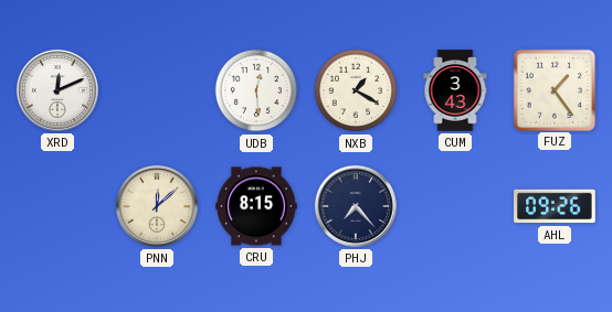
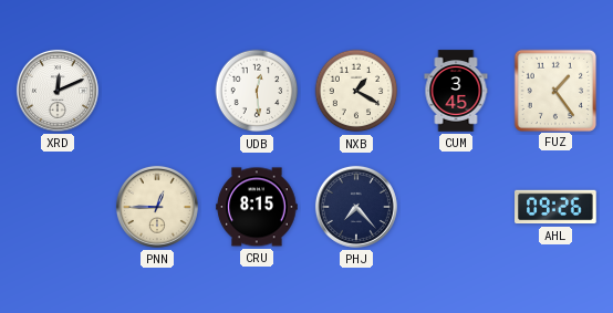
CUM: 3:43 -> 3:45 (456, 91)
PNN: 12:08 -> 12:45 (157, 207)
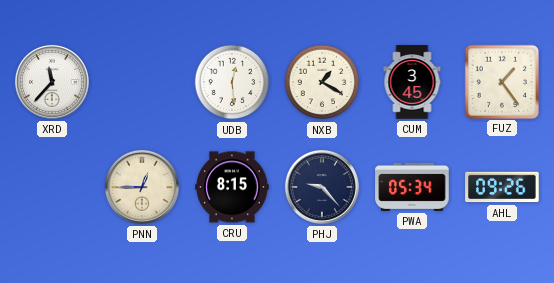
XRD: 12:11 -> 11:37 (52, 82)
PHJ: 7:23 -> 9:23 (322, 187)
PWA: none -> 05:34 (412, 187)
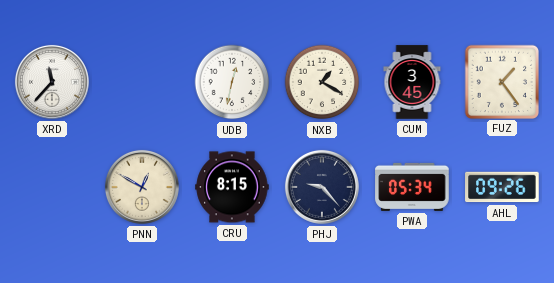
UDB: 12:29 -> 12:32 (232, 82)
PNN: 12:45 -> 12:50 (142, 187)
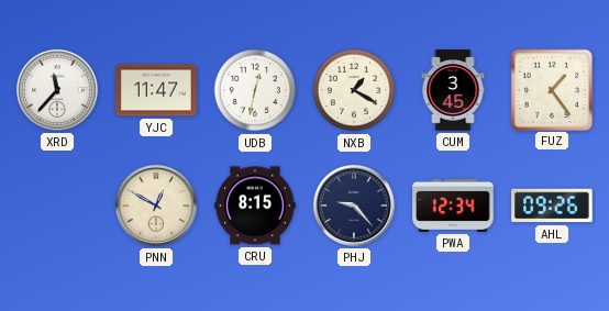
YJC: none -> 11:47 (156, 90)
PWA: 05:34 -> 12:34 (453, 206)
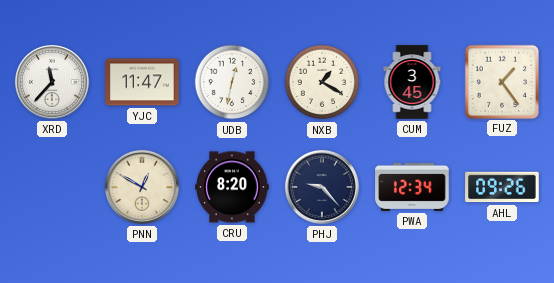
CRU: 8:15 -> 8:20 (232, 187)
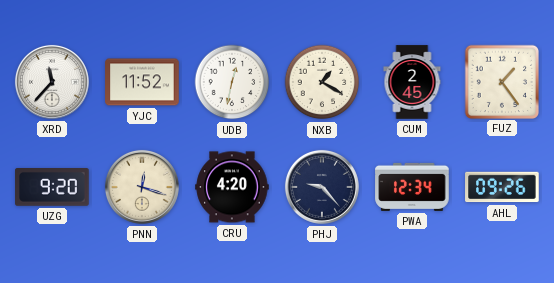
YJC: 11:47 -> 11:52 (142, 82)
CUM: 3:45 -> 2:45 (412, 82)
UZG: none -> 9:20 (52, 188)
PNN: 12:50 -> 12:18 (142, 187)
CRU: 8:20 -> 4:20 (232, 187)
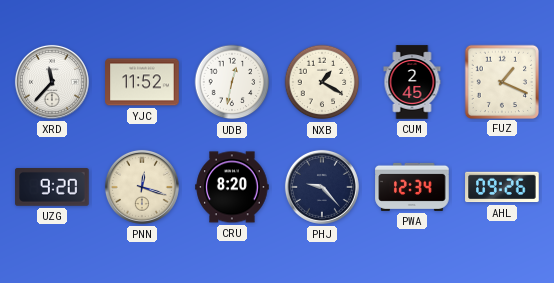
FUZ: 1:24 -> 1:19 (501, 81)
CRU: 4:20 -> 8:20 (232, 187)
